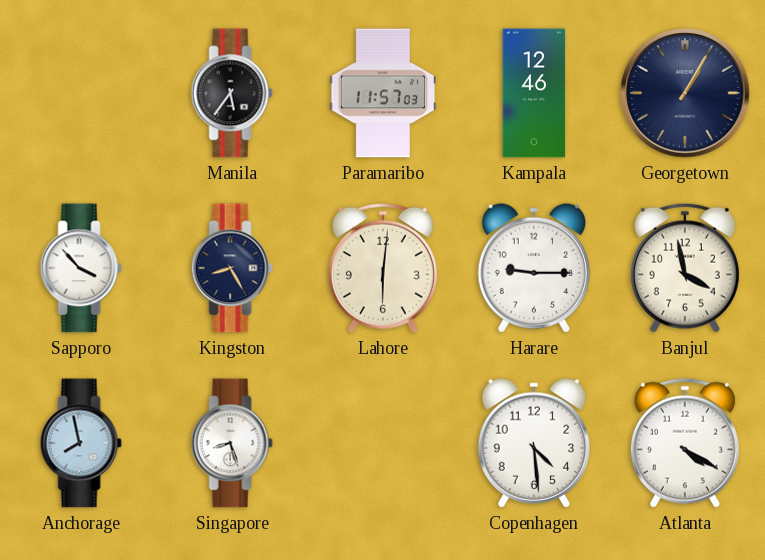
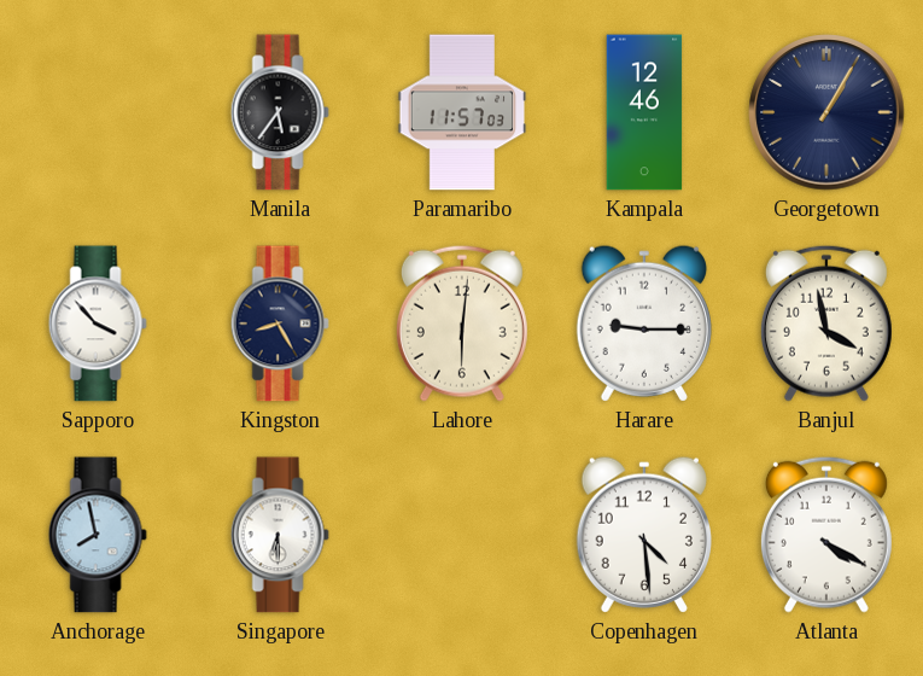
Singapore: 8:27 -> 6:30 (280, 535)
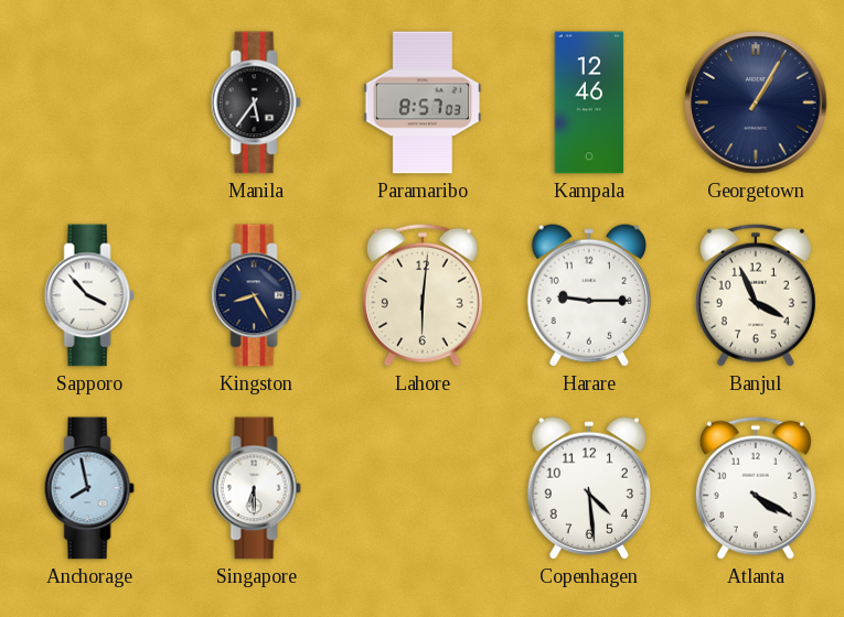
Paramaribo: 11:57 -> 8:57 (423, 102)
Banjul: 3:58 -> 3:56 (756, 295)
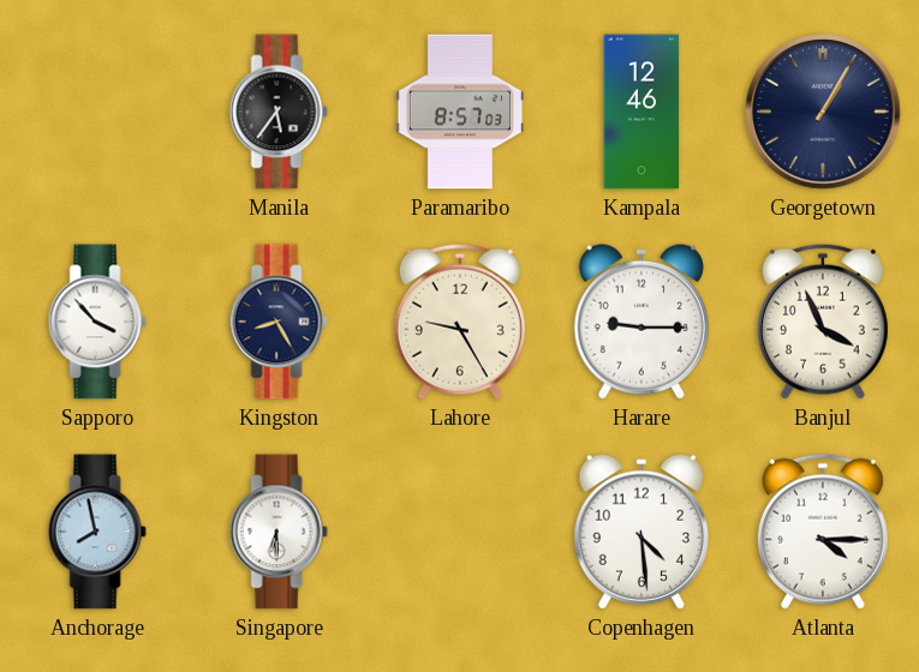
Lahore: 6:01 -> 9:25 (460, 322)
Atlanta: 4:20 -> 4:15 (823, 532)
